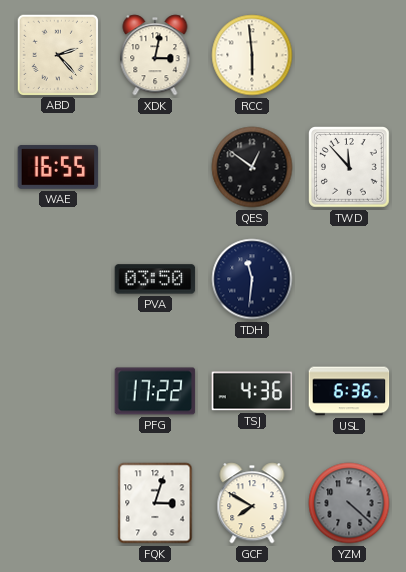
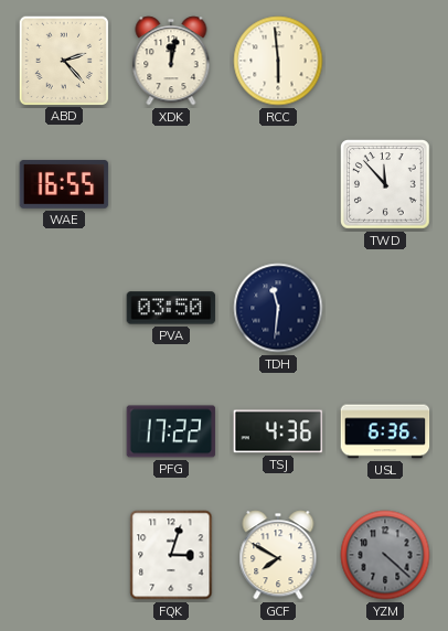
XDK: 3:02 -> 12:02 (171, 61)
QES: 12:51 -> none (252, 167)
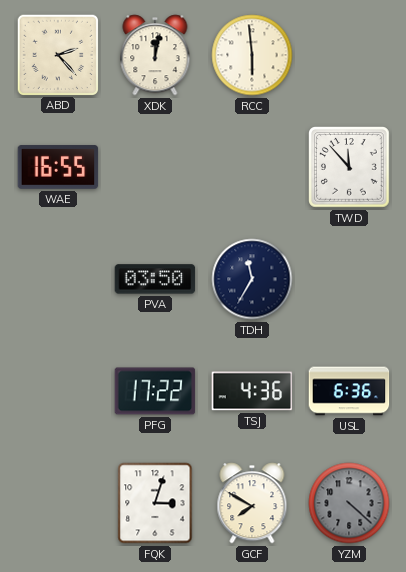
TDH: 11:31 -> 11:35 (252, 279)
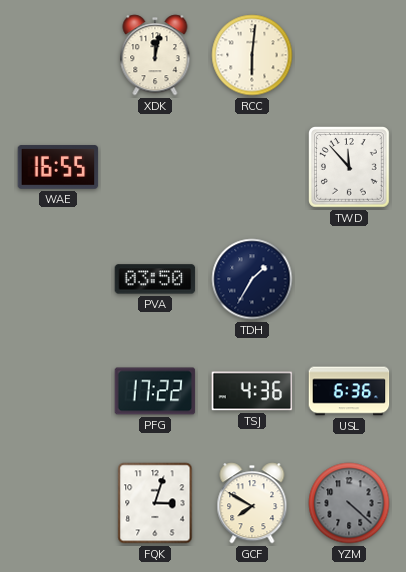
ABD: 2:23 -> none (57, 54)
RCC: 5:59 -> 6:01 (252, 55)
TDH: 11:35 -> 1:35 (252, 279)
